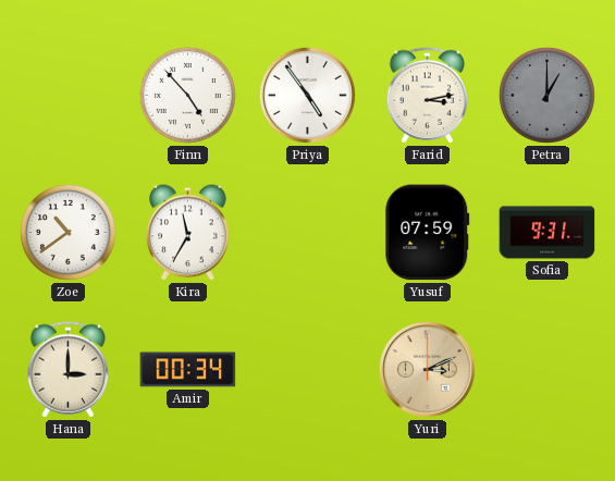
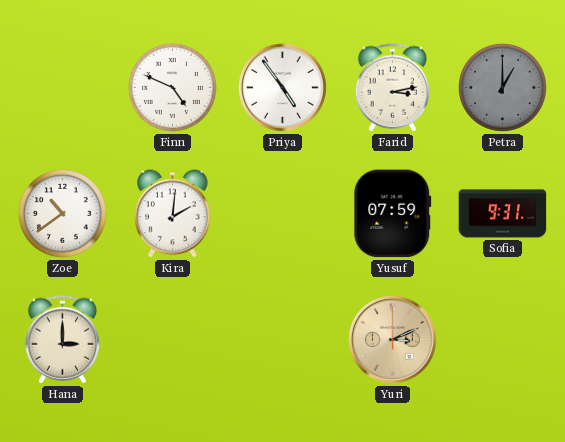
Finn: 4:53 -> 4:49 (172, 87)
Kira: 11:35 -> 2:01 (173, 214)
Amir: 00:34 -> none (188, 370)
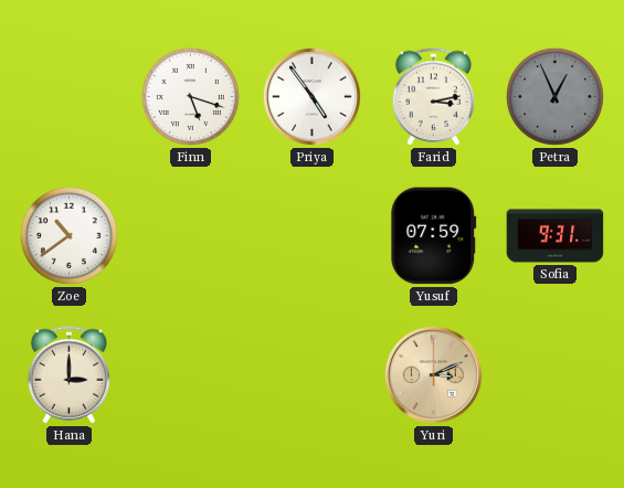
Finn: 4:49 -> 5:18 (190, 96)
Petra: 1:00 -> 12:56 (554, 96)
Kira: 2:01 -> none (173, 214)
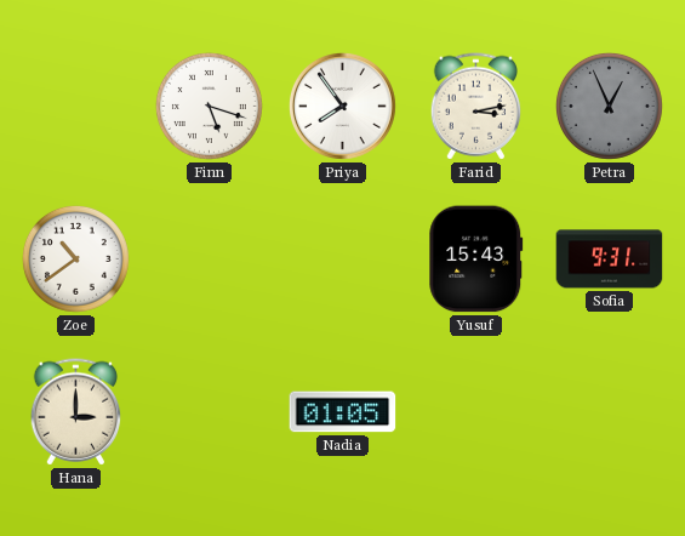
Priya: 4:54 -> 7:54 (342, 106)
Yusuf: 07:59 -> 15:43 (476, 260)
Nadia: none -> 01:05 (343, 412)
Yuri: 3:11 -> none (433, 374)
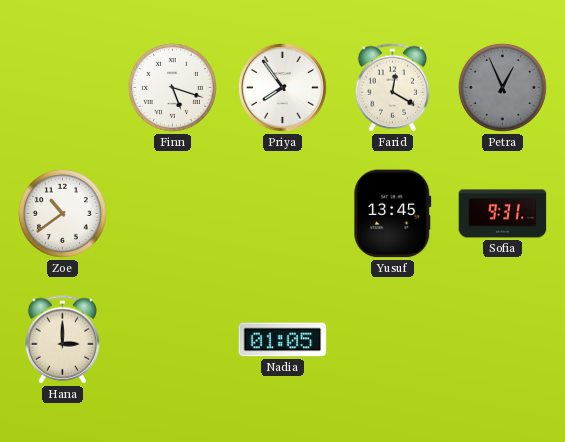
Farid: 3:13 -> 12:20 (393, 88)
Yusuf: 15:43 -> 13:45 (393, 214)
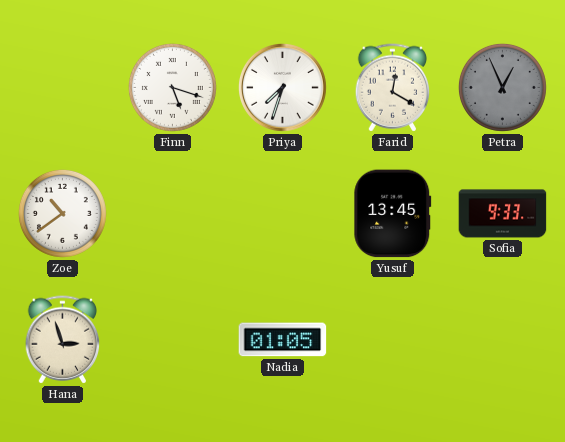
Priya: 7:54 -> 7:33 (282, 87)
Sofia: 9:31 -> 9:33 (503, 214)
Hana: 3:00 -> 2:57 (63, 340)
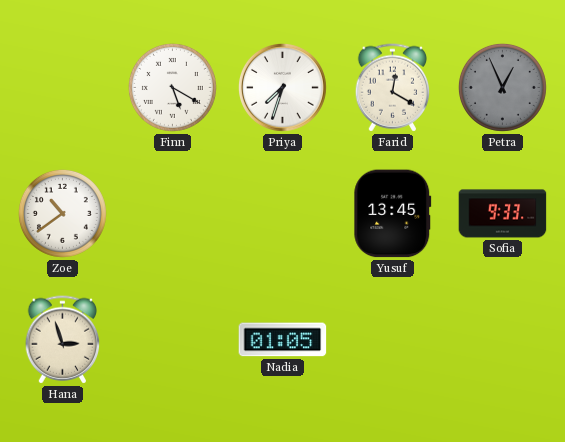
Finn: 5:18 -> 5:20 (172, 87)
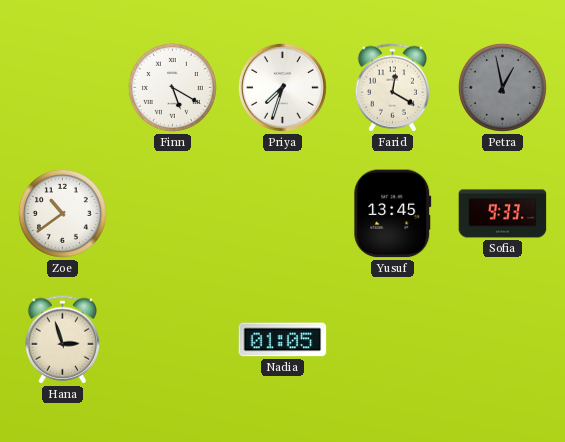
Petra: 12:56 -> 12:58 (502, 87)
